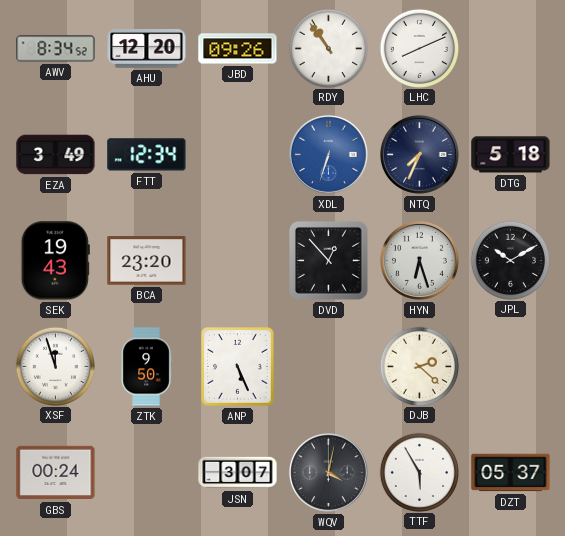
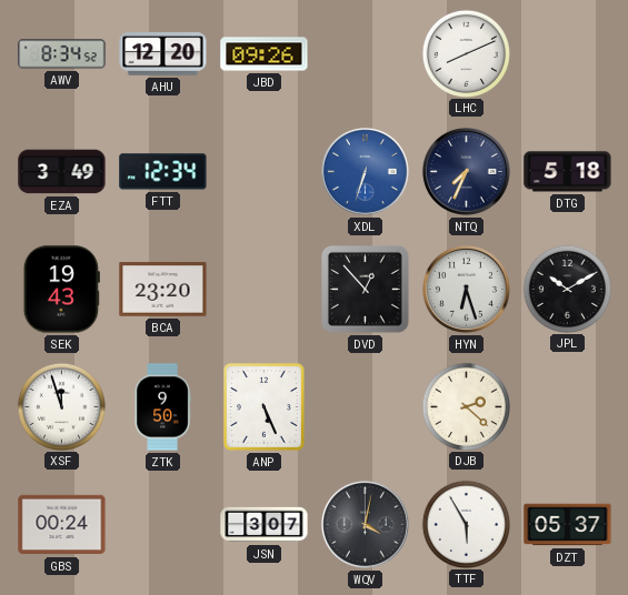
RDY: 10:54 -> none (328, 48)
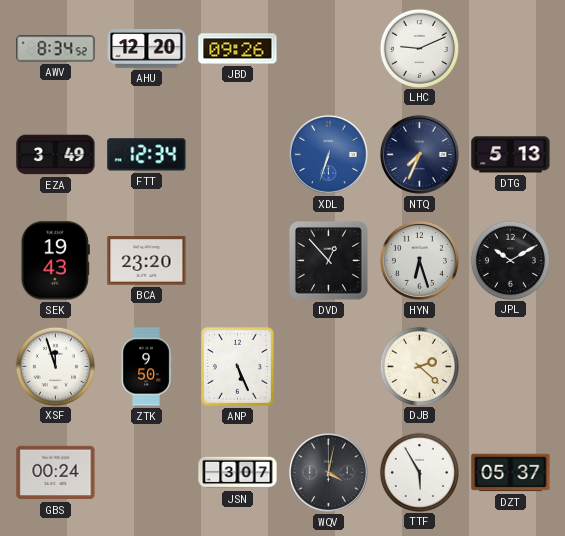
LHC: 8:11 -> 9:11 (419, 48)
DTG: 5:18 -> 5:13 (511, 155)
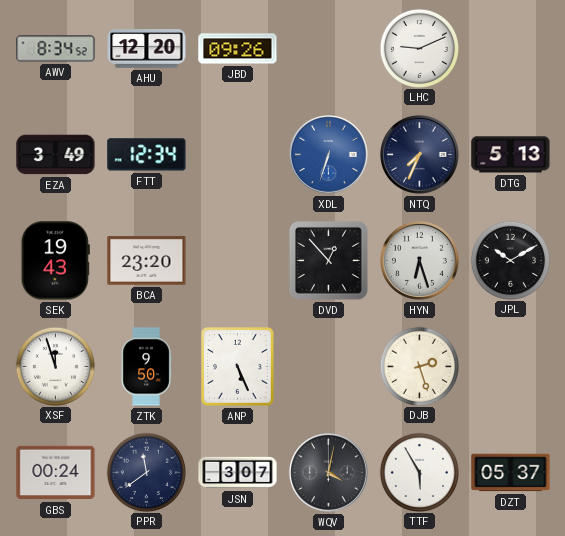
DJB: 2:22 -> 2:27 (419, 366)
PPR: none -> 11:39 (146, 472)
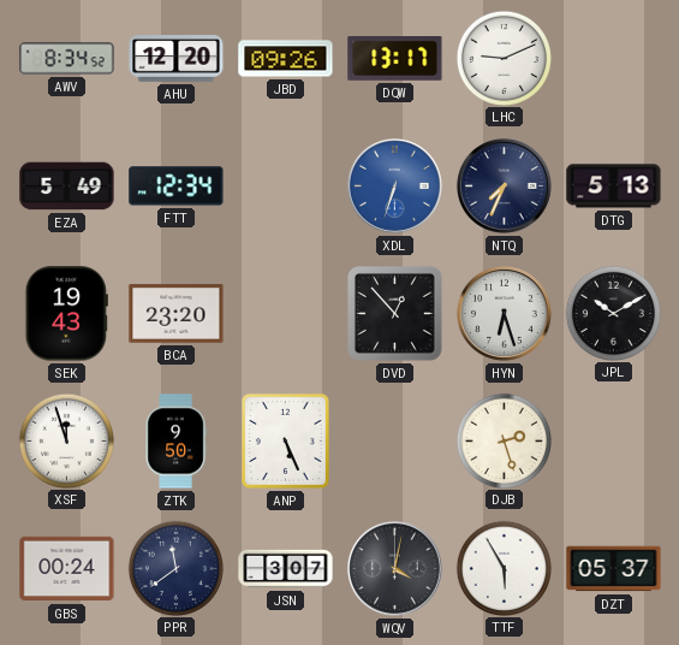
DQW: none -> 13:17 (395, 59)
EZA: 3:49 -> 5:49 (67, 187)
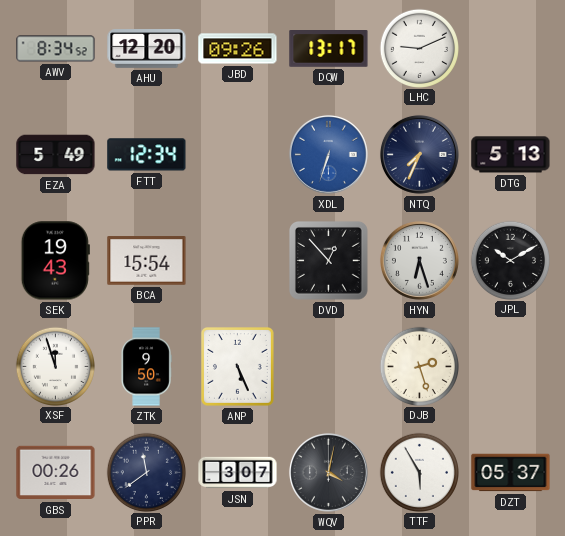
BCA: 23:20 -> 15:54 (147, 261)
GBS: 00:24 -> 00:26 (56, 473)
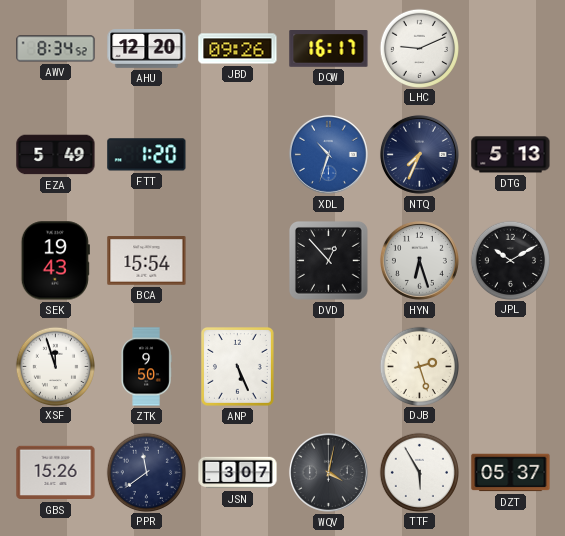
DQW: 13:17 -> 16:17 (329, 49)
FTT: 12:34 -> 1:20 (147, 155)
XDL: 6:33 -> 10:33 (328, 154)
GBS: 00:26 -> 15:26 (56, 473)
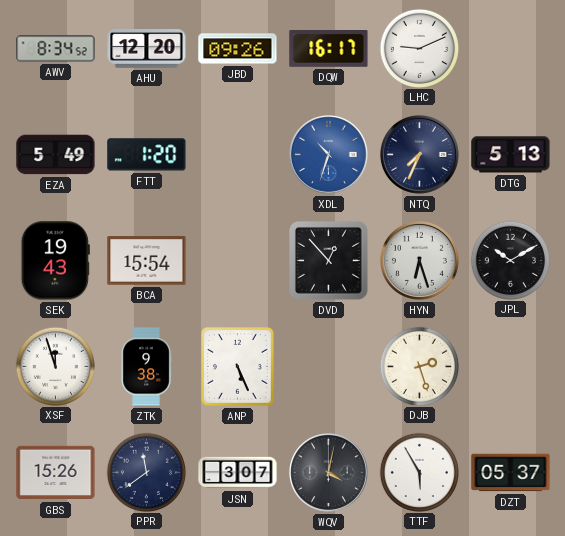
ZTK: 9:50 -> 9:38 (146, 367)
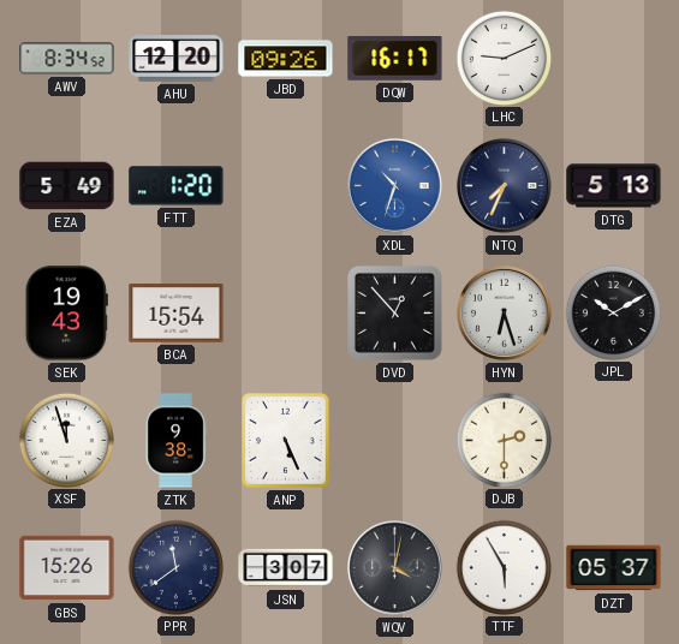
DJB: 2:27 -> 2:30 (504, 440)
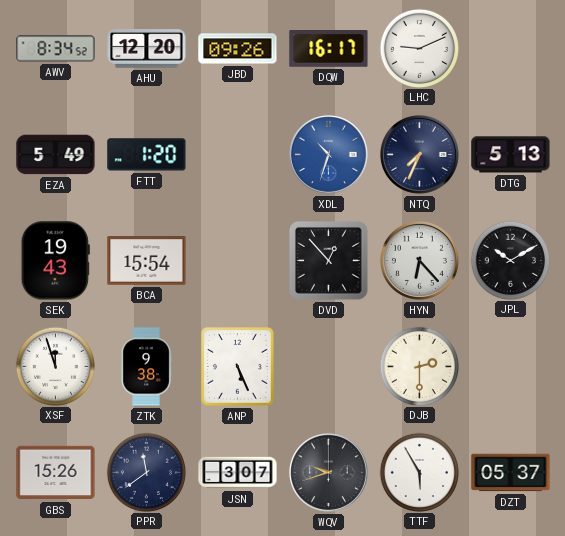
HYN: 6:27 -> 6:23 (419, 260)
WQV: 4:02 -> 9:42 (328, 472)
